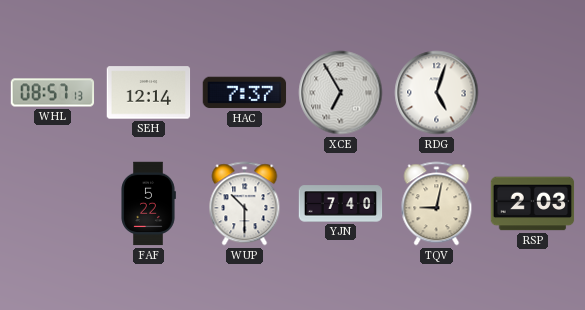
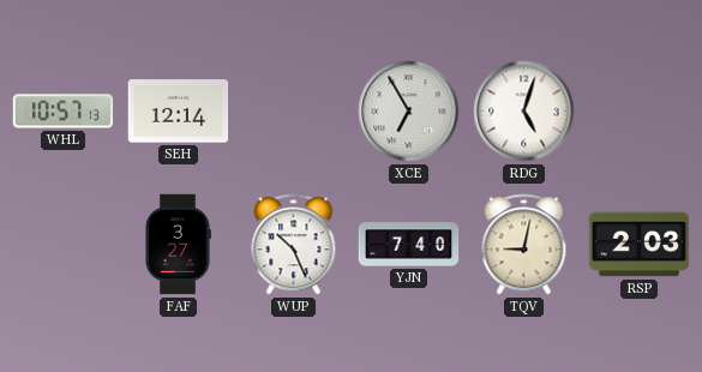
WHL: 08:57 -> 10:57 (64, 112)
HAC: 7:37 -> none (245, 93)
FAF: 5:22 -> 3:27 (178, 245)
WUP: 10:30 -> 10:26 (294, 245)
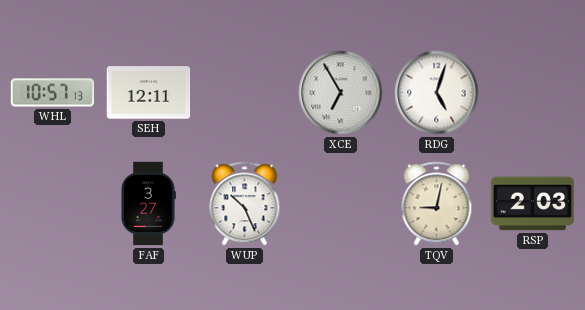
SEH: 12:14 -> 12:11 (149, 93)
YJN: 7:40 -> none (409, 245)
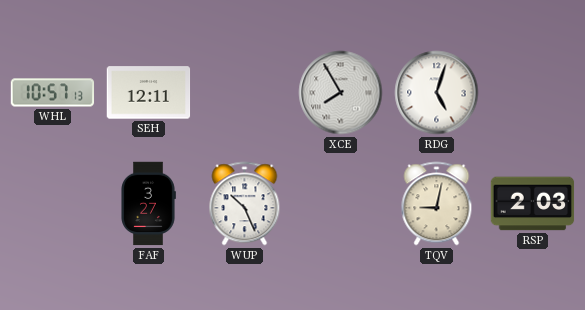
XCE: 6:55 -> 7:55 (341, 93)
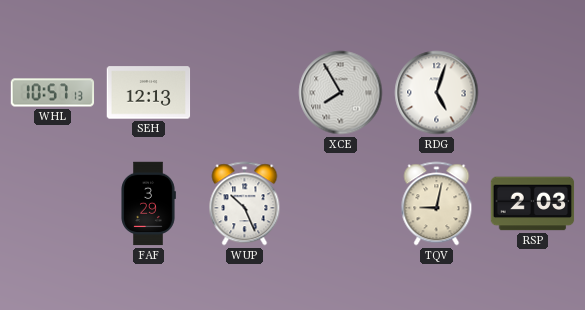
SEH: 12:11 -> 12:13 (149, 93)
FAF: 3:27 -> 3:29 (148, 204)
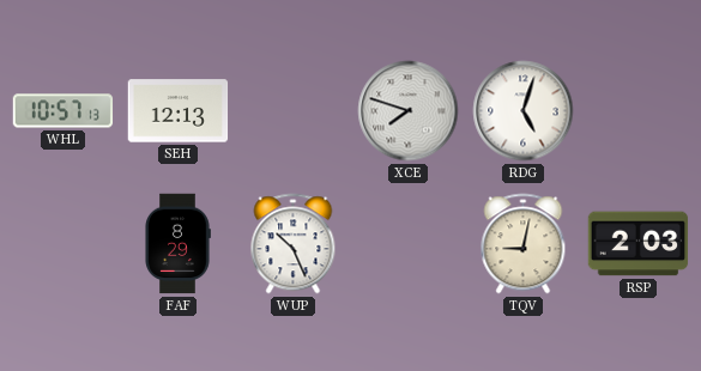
XCE: 7:55 -> 7:48 (409, 111)
FAF: 3:29 -> 8:29 (177, 244)
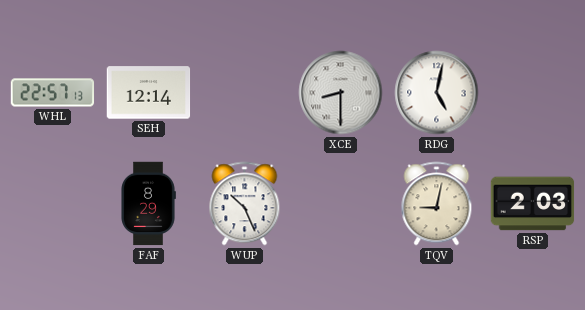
WHL: 10:57 -> 22:57 (53, 93)
SEH: 12:13 -> 12:14 (149, 93)
XCE: 7:48 -> 8:30 (341, 93)
RDG: 5:03 -> 5:02 (437, 93)
